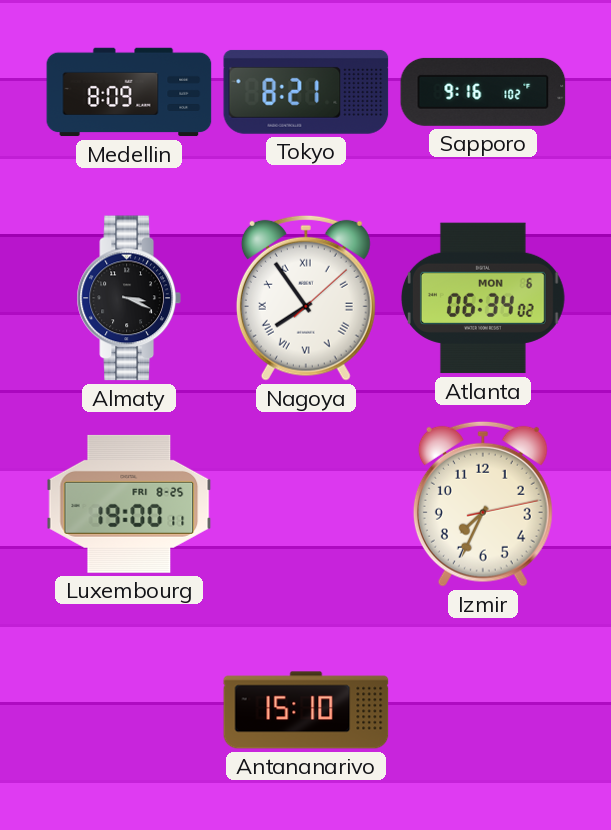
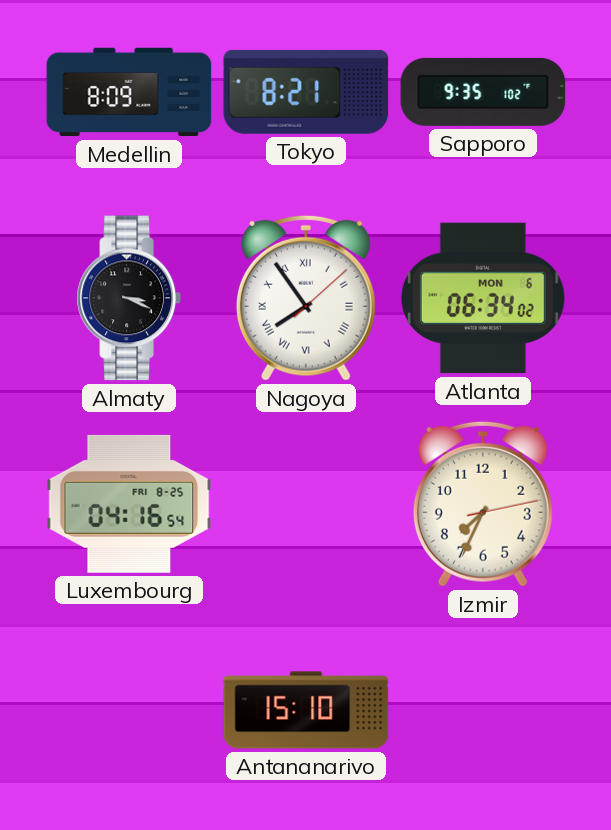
Sapporo: 9:16 -> 9:35 (483, 92)
Luxembourg: 19:00 -> 04:16 (129, 504)
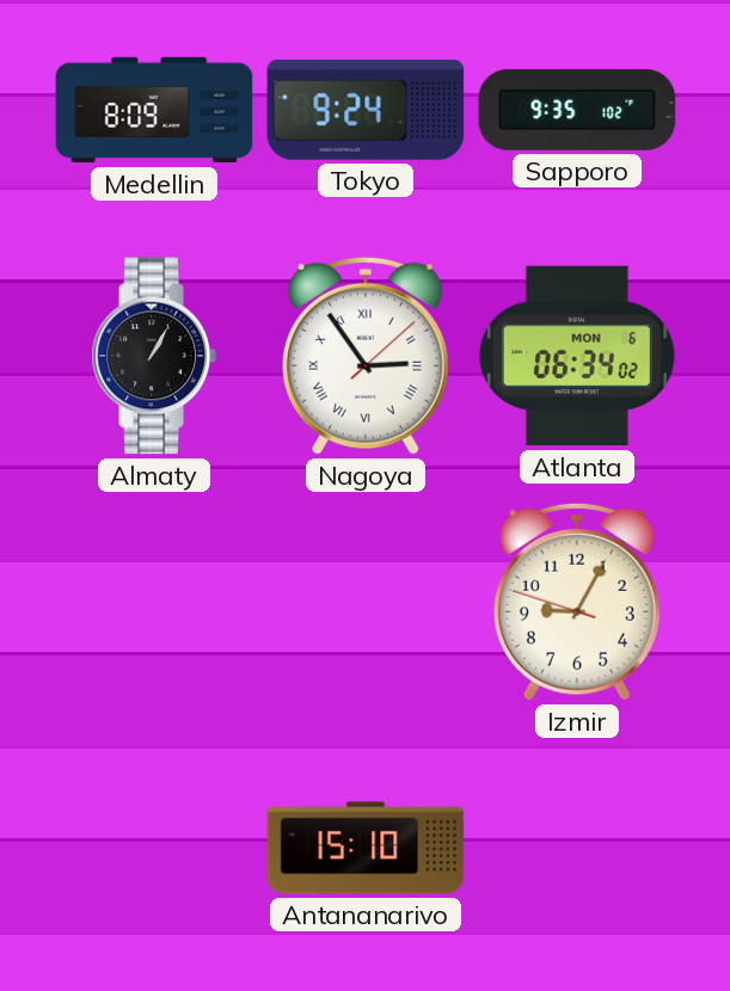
Tokyo: 8:21 -> 9:24 (366, 110)
Almaty: 3:19 -> 1:05 (154, 356)
Nagoya: 7:54 -> 2:54 (366, 356)
Luxembourg: 04:16 -> none (129, 504)
Izmir: 7:34 -> 9:04 (577, 602)
